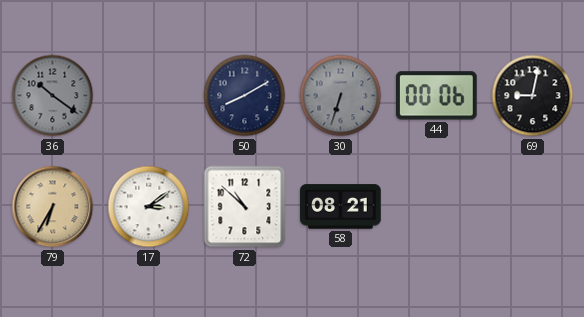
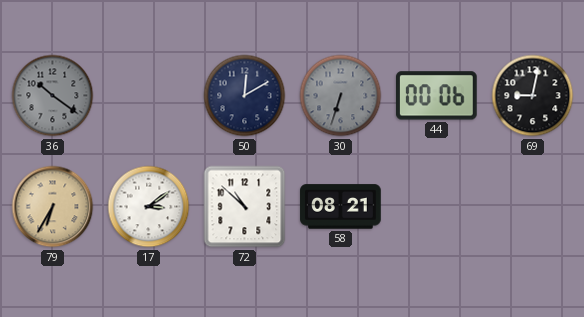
50: 8:10 -> 12:10 (245, 96)
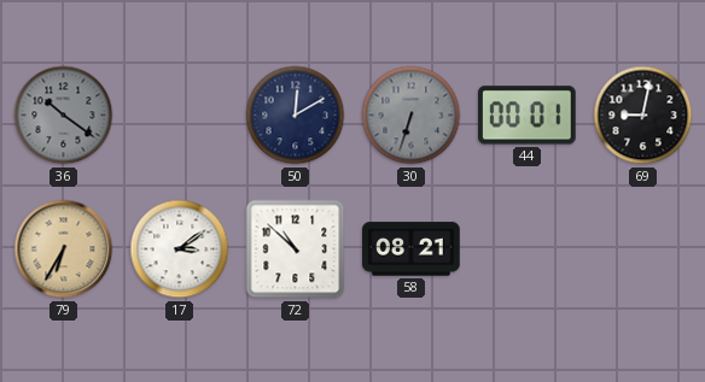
44: 00:06 -> 00:01 (528, 116)
